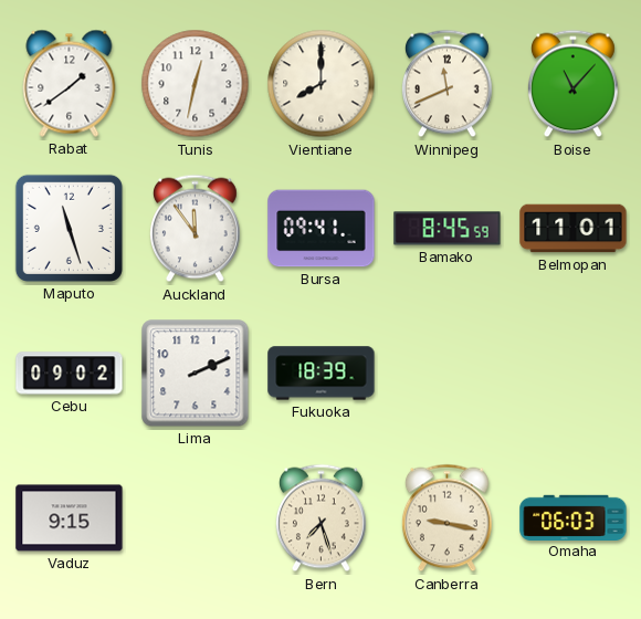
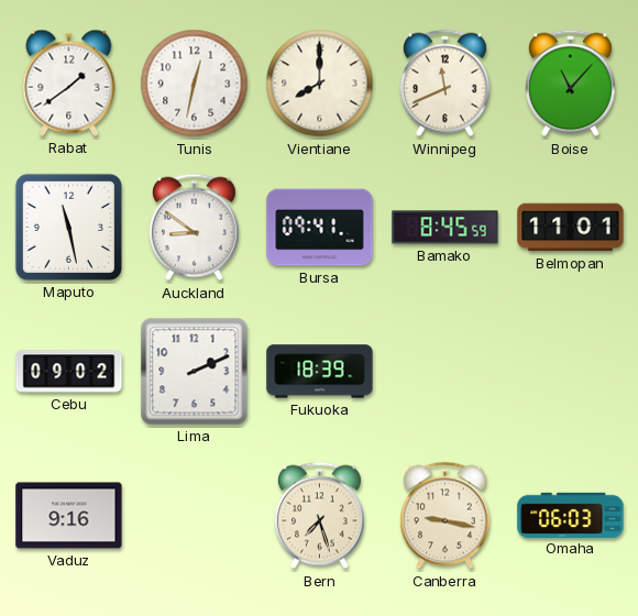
Maputo: 11:27 -> 11:28 (68, 227)
Auckland: 11:54 -> 8:51 (194, 228)
Vaduz: 9:15 -> 9:16 (69, 516)
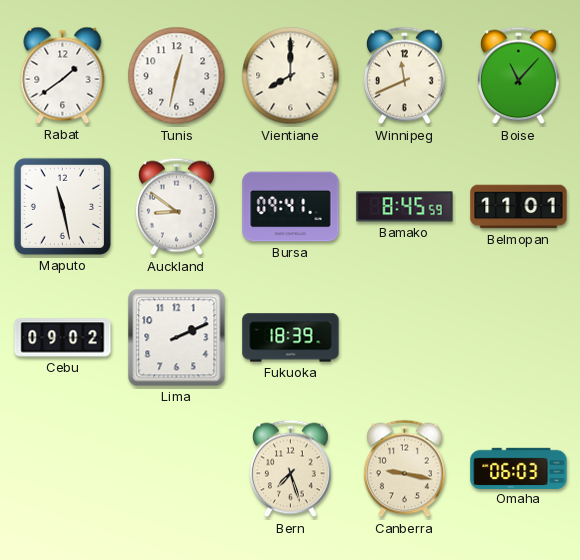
Vaduz: 9:16 -> none (69, 516)
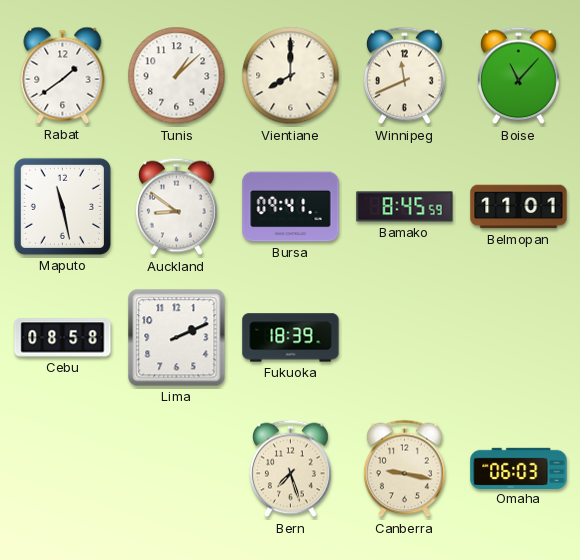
Tunis: 12:32 -> 1:08 (177, 76)
Cebu: 09:02 -> 08:58 (63, 338)
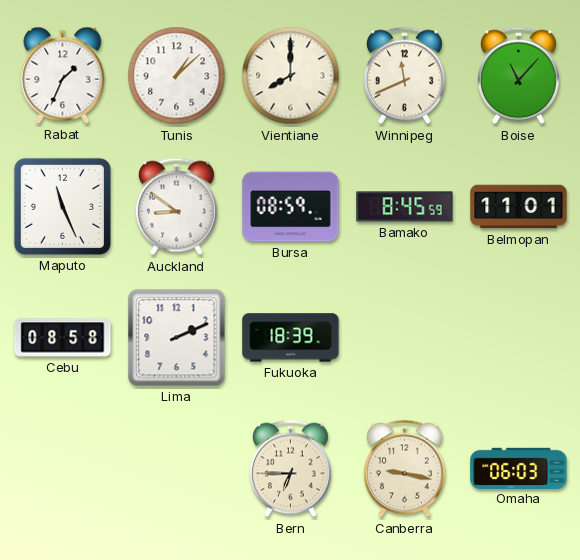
Rabat: 1:39 -> 1:34 (63, 75)
Maputo: 11:28 -> 11:26 (62, 206)
Bursa: 09:41 -> 08:59 (291, 207)
Bern: 7:27 -> 6:45 (290, 469)
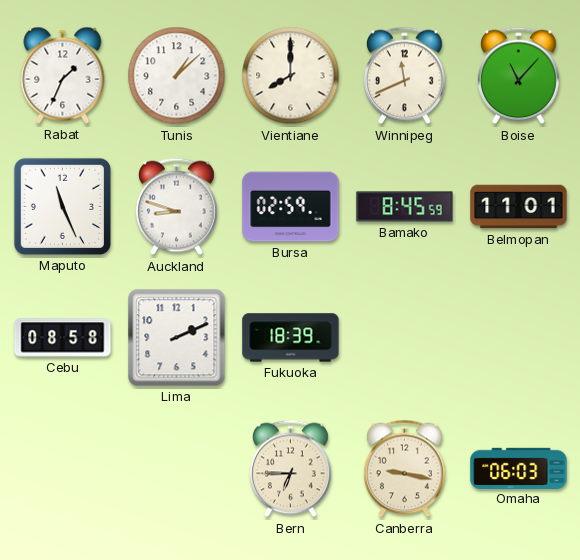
Auckland: 8:51 -> 8:48 (176, 207)
Bursa: 08:59 -> 02:59 (291, 207)
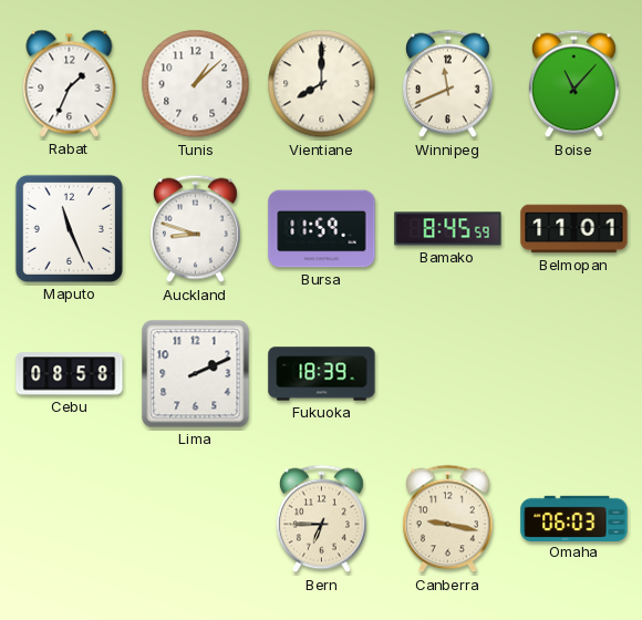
Bursa: 02:59 -> 11:59 (322, 229)
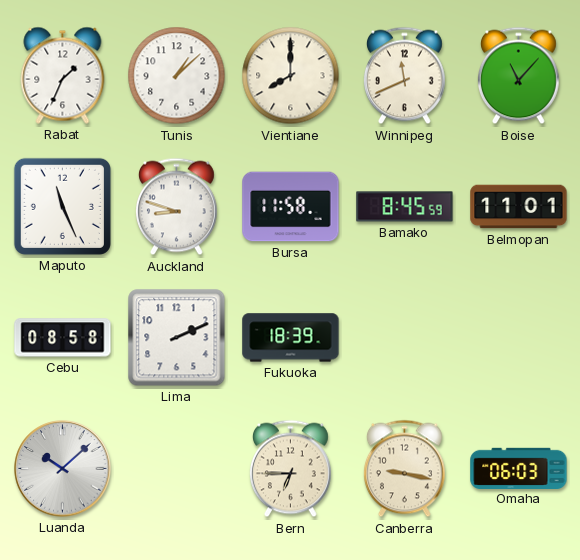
Bursa: 11:59 -> 11:58 (291, 207)
Luanda: none -> 10:08 (63, 469)
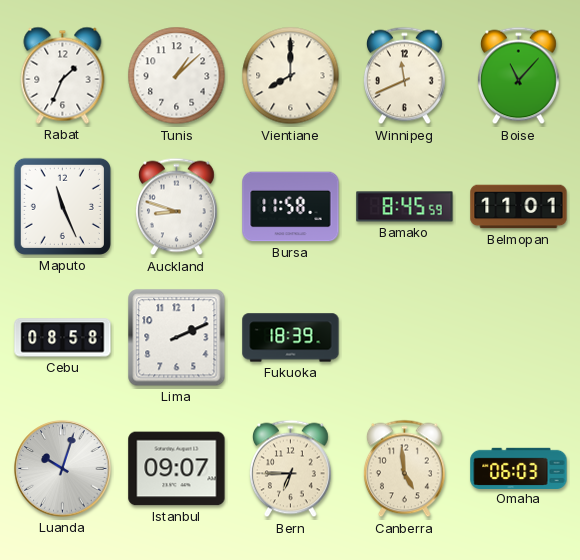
Luanda: 10:08 -> 10:03 (63, 469)
Istanbul: none -> 09:07 (177, 469)
Canberra: 9:17 -> 4:59 (404, 469)
